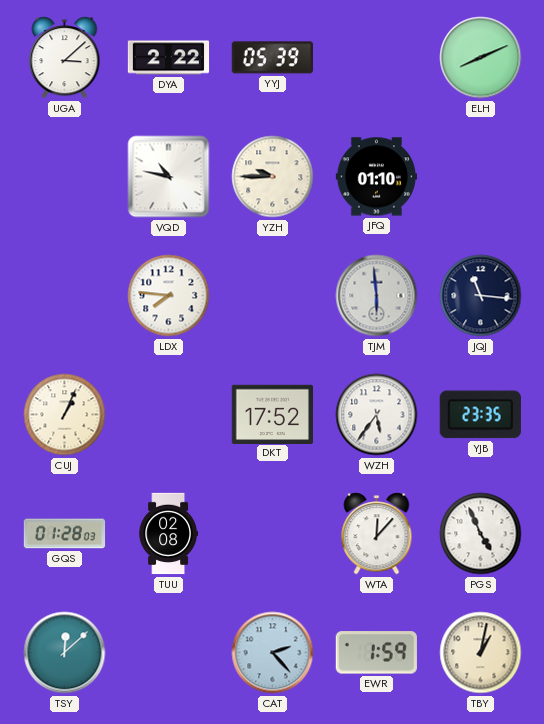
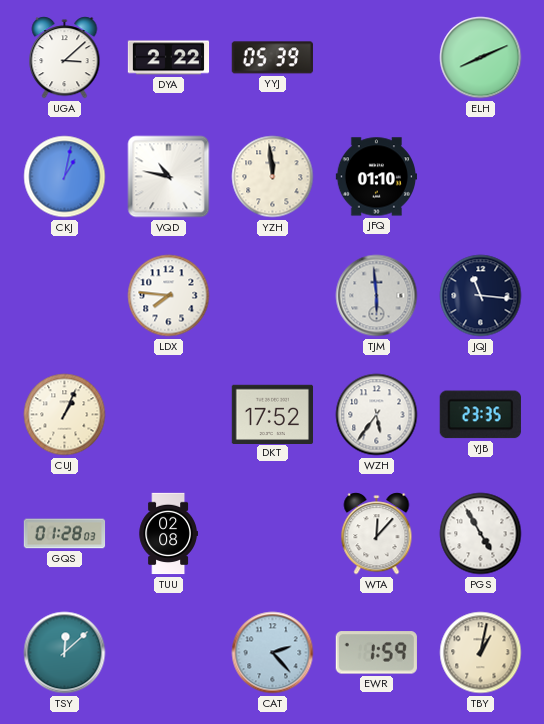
CKJ: none -> 1:02 (65, 177)
YZH: 9:45 -> 11:59 (273, 177)
PGS: 4:56 -> 4:55 (481, 534)
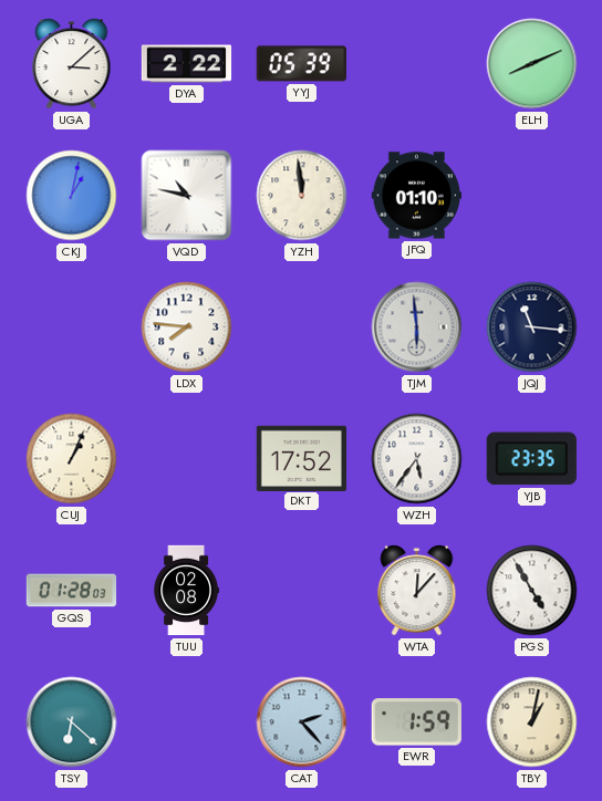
TSY: 12:08 -> 6:22 (72, 722)
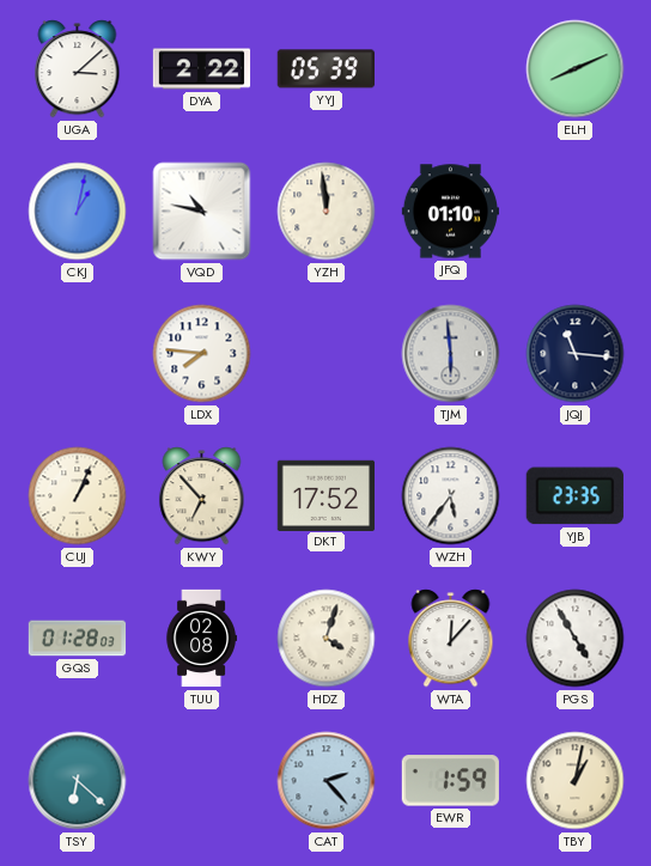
KWY: none -> 6:53 (202, 496)
HDZ: none -> 4:03 (327, 639)
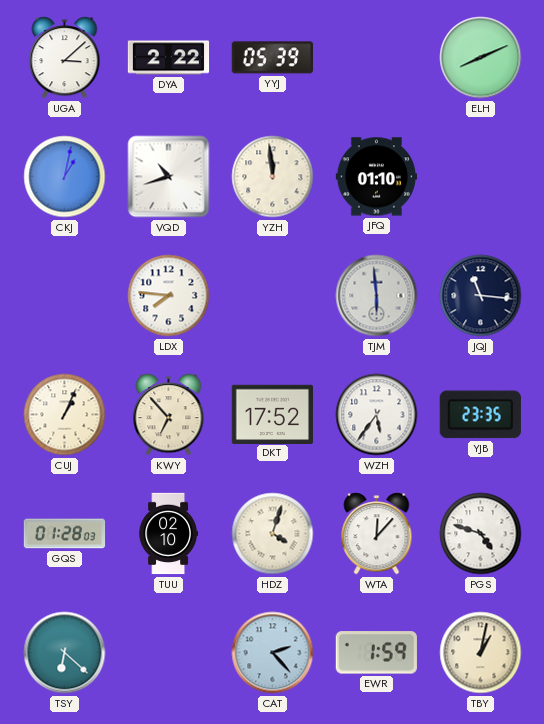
VQD: 10:47 -> 10:42 (169, 177)
TUU: 02:08 -> 02:10 (168, 534)
PGS: 4:55 -> 4:48 (481, 534)
